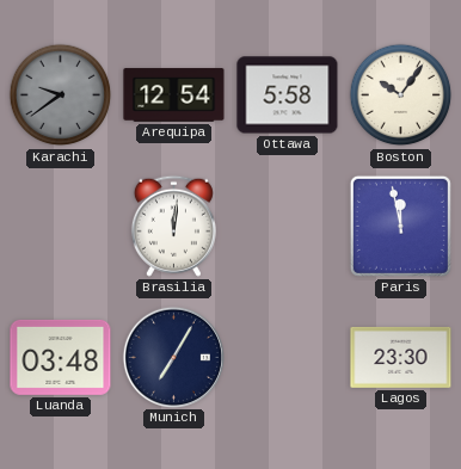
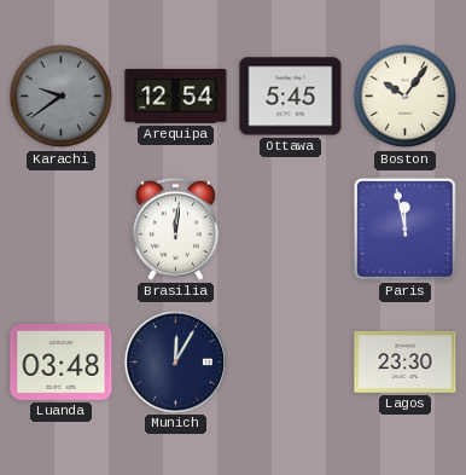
Ottawa: 5:58 -> 5:45 (291, 97)
Munich: 7:05 -> 12:05 (175, 361)
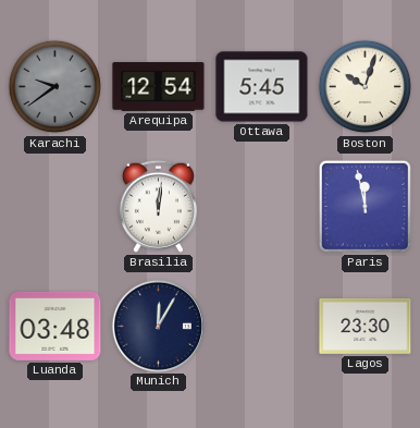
Boston: 10:06 -> 10:03 (366, 87)
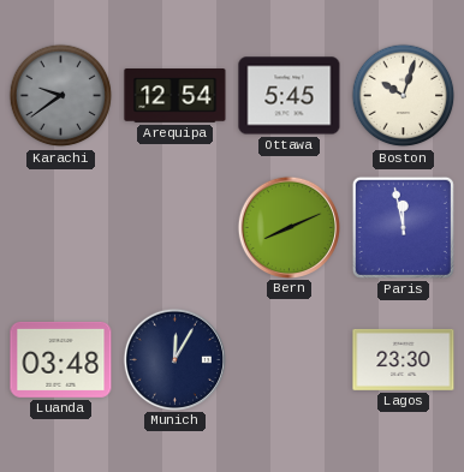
Brasilia: 12:01 -> none (158, 206)
Bern: none -> 8:11 (288, 227)
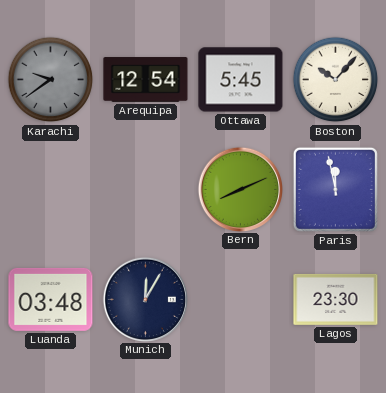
Boston: 10:03 -> 10:07 (336, 80)
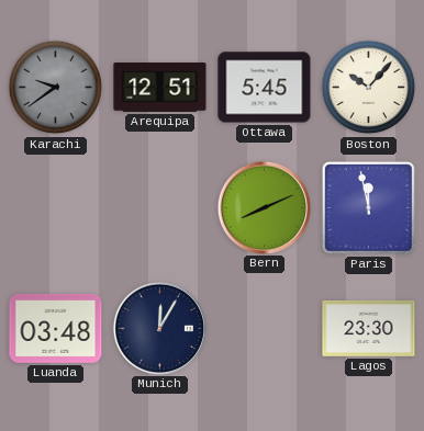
Arequipa: 12:54 -> 12:51 (160, 88)
